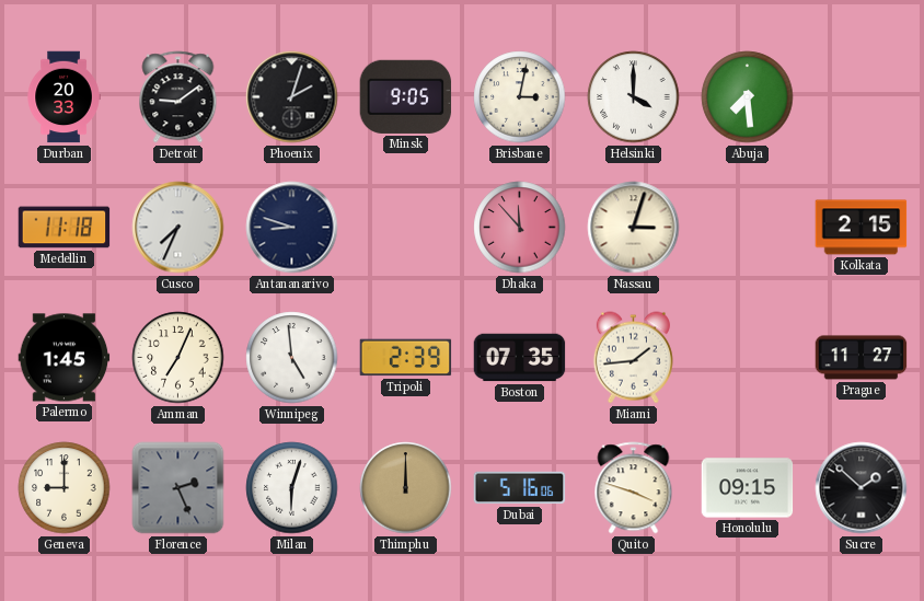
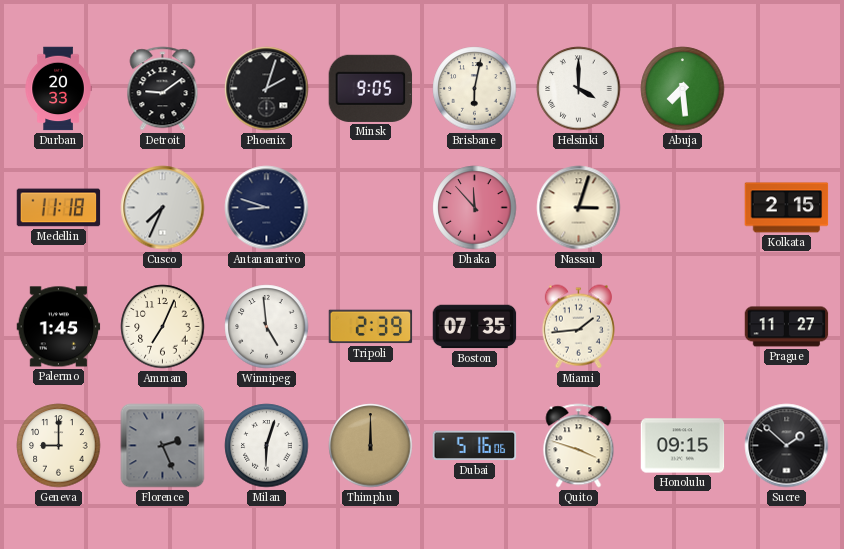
Brisbane: 3:02 -> 6:02 (475, 89)
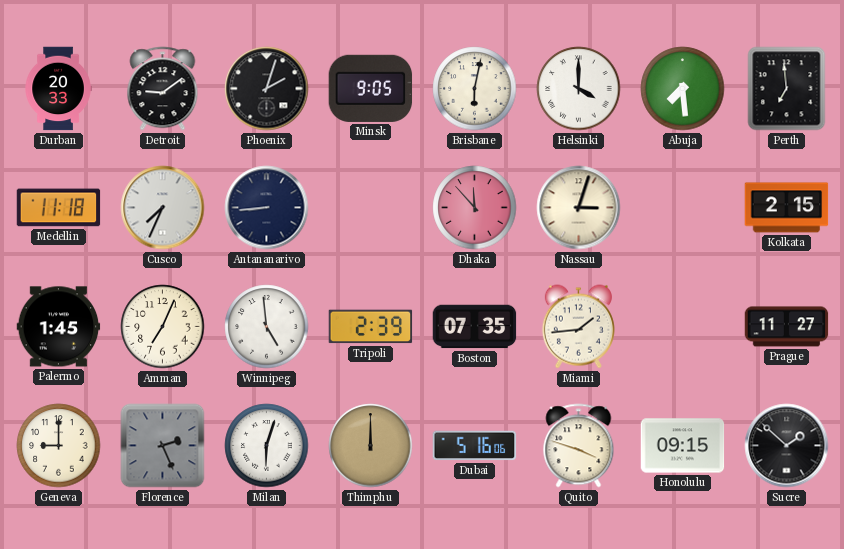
Perth: none -> 6:59 (787, 89)
Antananarivo: 8:48 -> 8:44 (267, 208)
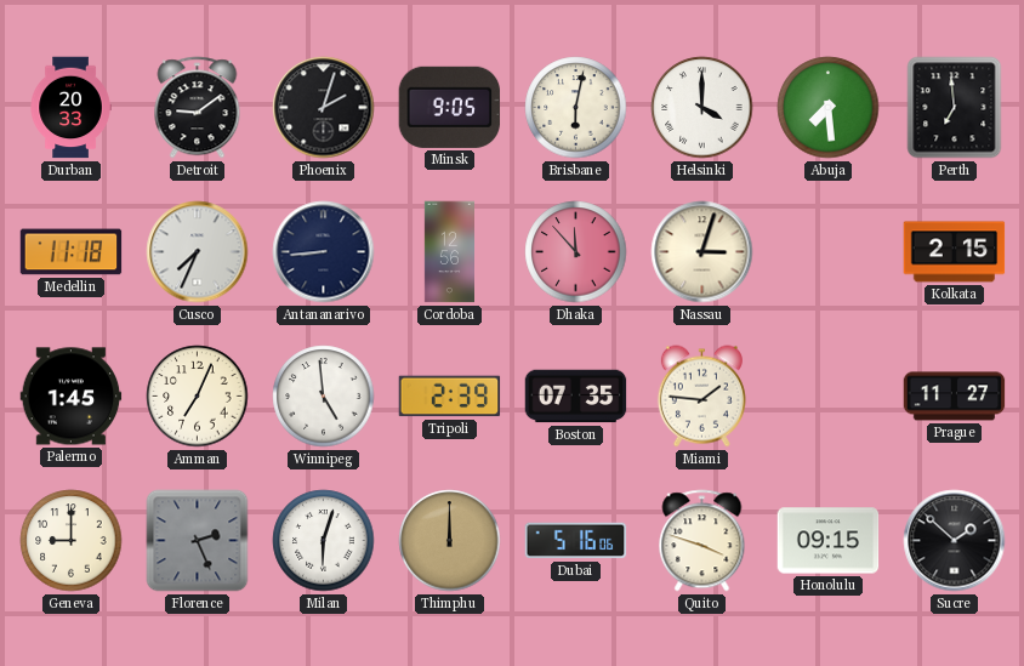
Cordoba: none -> 12:56 (449, 252)
Miami: 1:44 -> 1:46 (701, 397)
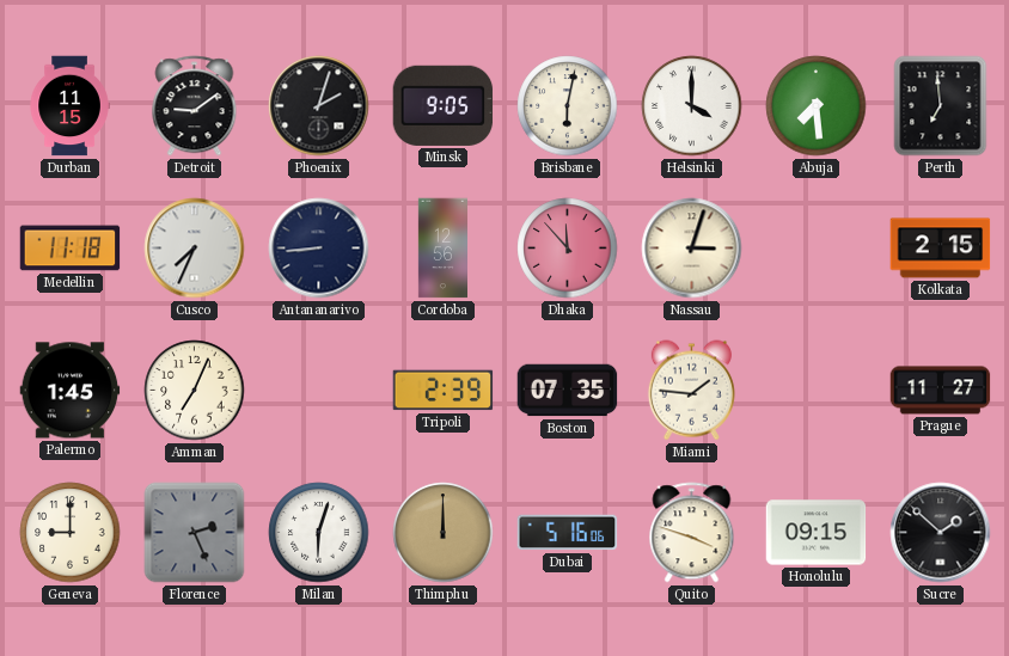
Durban: 20:33 -> 11:15 (69, 106)
Winnipeg: 4:59 -> none (324, 397)
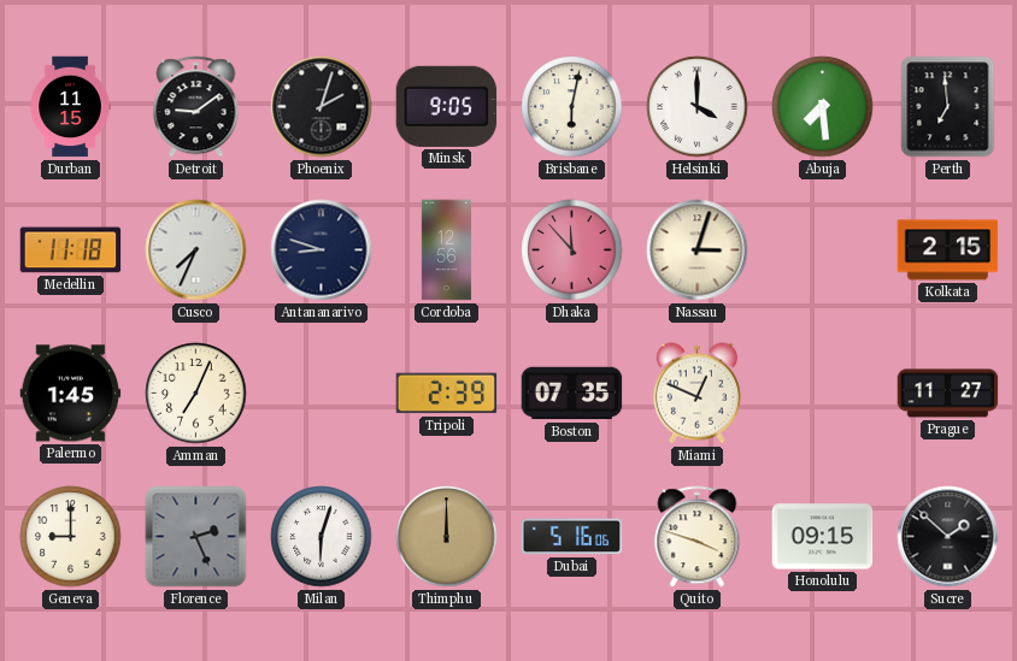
Antananarivo: 8:44 -> 8:48 (322, 250)
Miami: 1:46 -> 12:49 (696, 394)
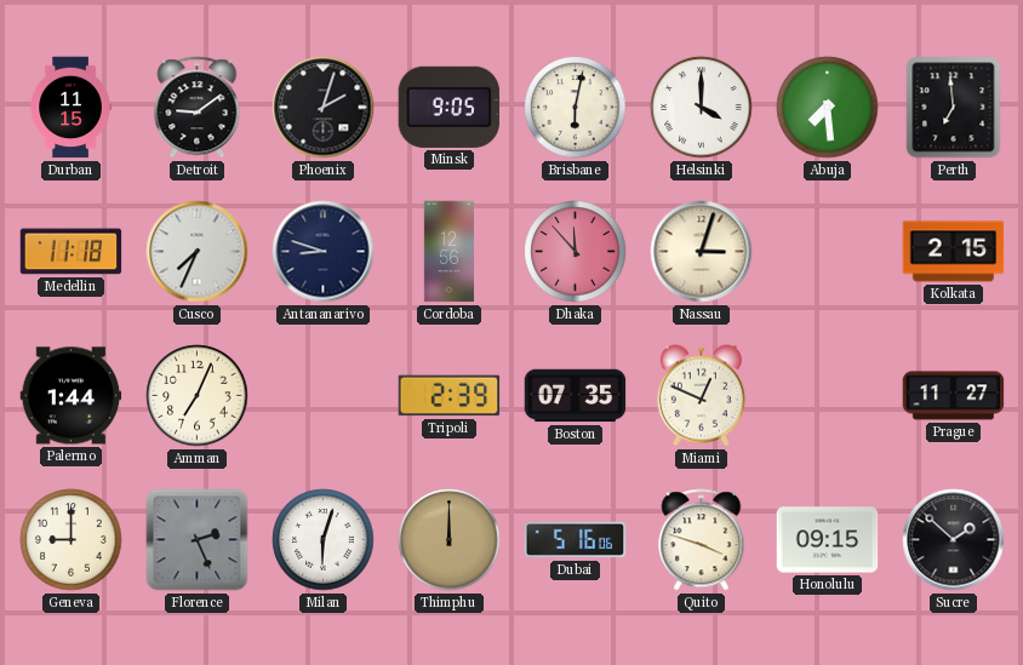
Palermo: 1:45 -> 1:44 (72, 396)
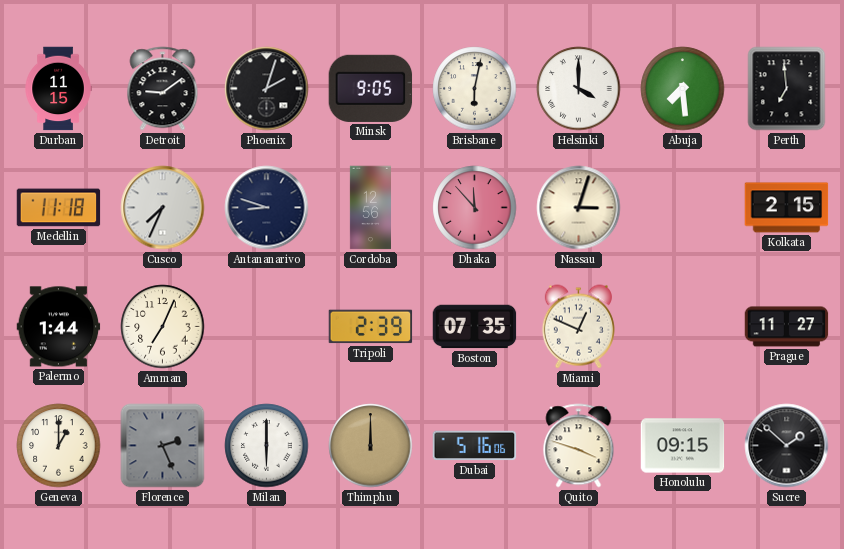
Geneva: 9:00 -> 1:00 (59, 446)
Milan: 6:03 -> 6:00 (267, 446)
